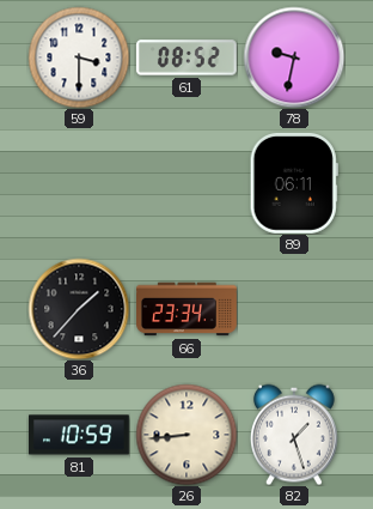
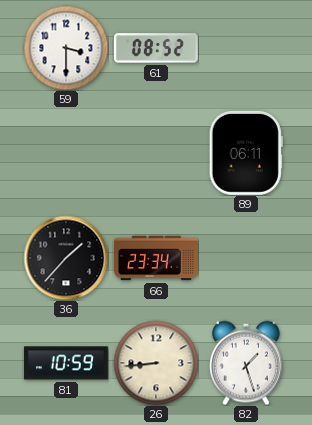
78: 9:32 -> none (294, 57)
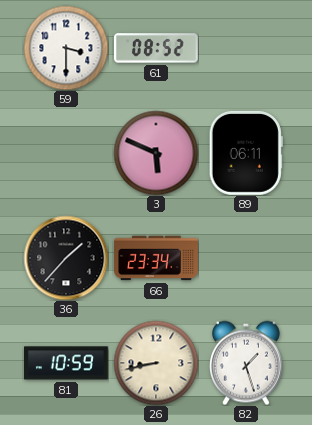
3: none -> 5:49 (156, 153)
26: 8:44 -> 8:43 (156, 363)
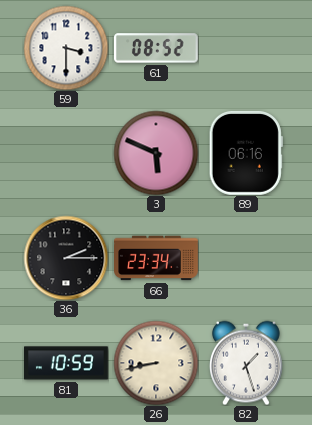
89: 06:11 -> 06:16 (246, 153)
36: 1:37 -> 2:15 (66, 258)
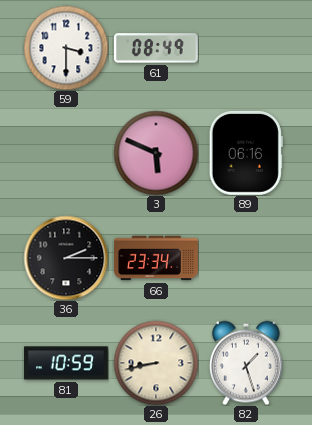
61: 08:52 -> 08:49 (156, 48)
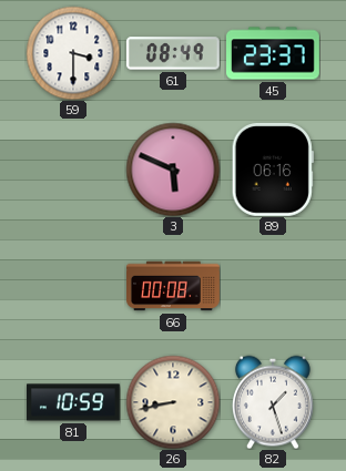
45: none -> 23:37 (274, 53)
36: 2:15 -> none (66, 258)
66: 23:34 -> 00:08 (174, 286)
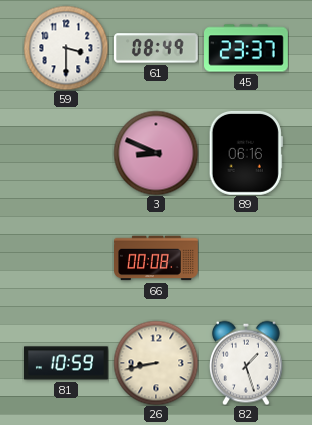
3: 5:49 -> 8:49 (156, 153)
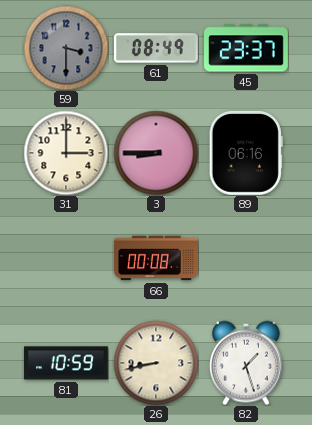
59 dial: white -> grey (66, 48)
31: none -> 3:00 (66, 153)
3: 8:49 -> 8:45 (156, 153)
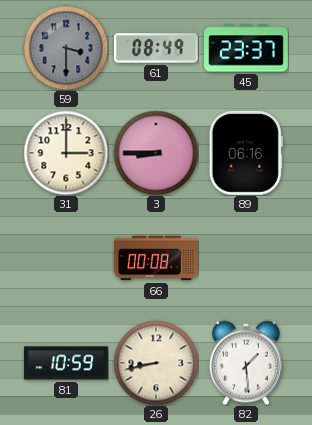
82: 1:27 -> 1:29 (246, 363)
